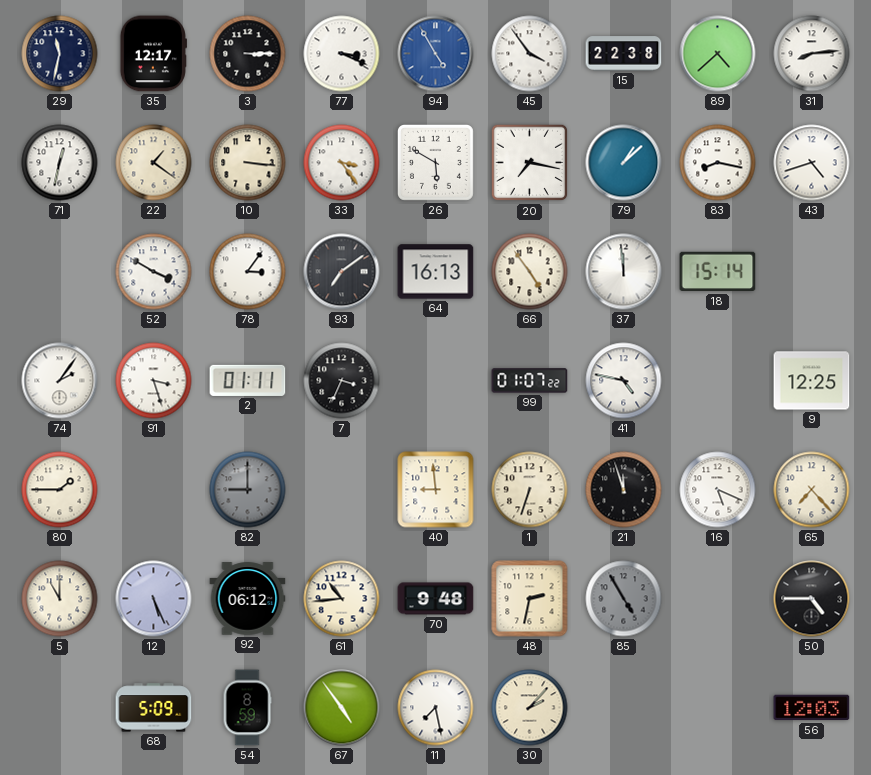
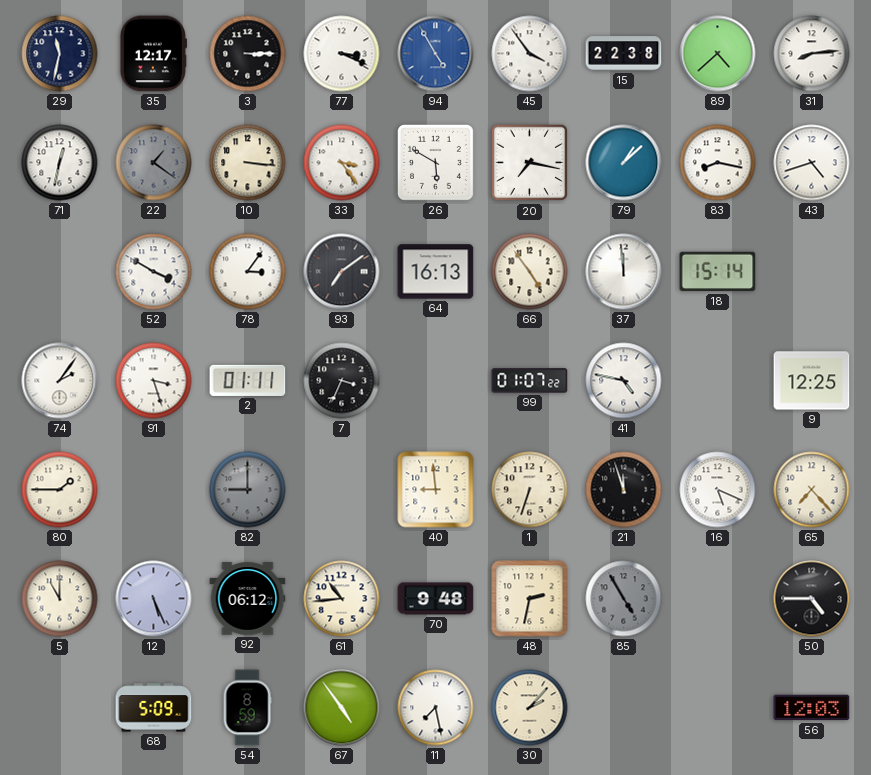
22 dial: cream -> grey (154, 163)
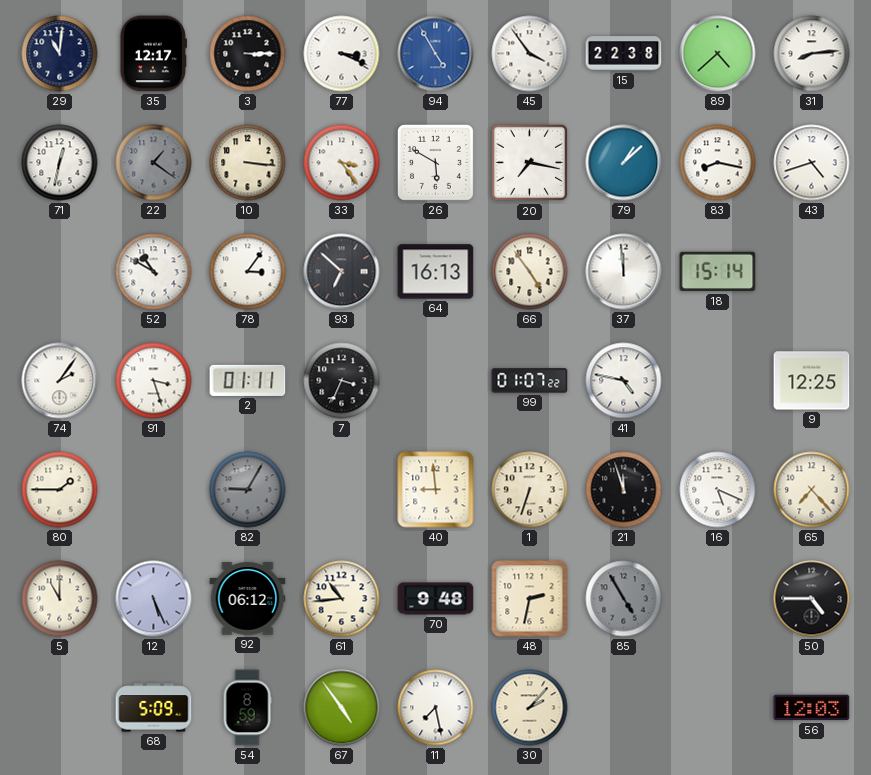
29: 11:32 -> 11:01 (60, 54)
52: 3:50 -> 10:50 (154, 272)
93: 7:09 -> 6:52 (342, 272)
82: 9:00 -> 9:05 (248, 490)
